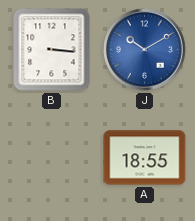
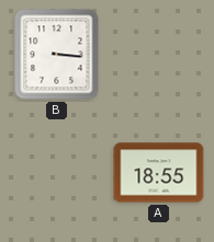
J: 10:10 -> none (145, 50)
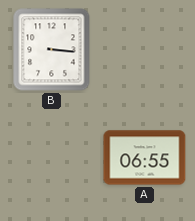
A: 18:55 -> 06:55 (145, 158)
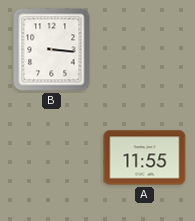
A: 06:55 -> 11:55 (145, 158)
